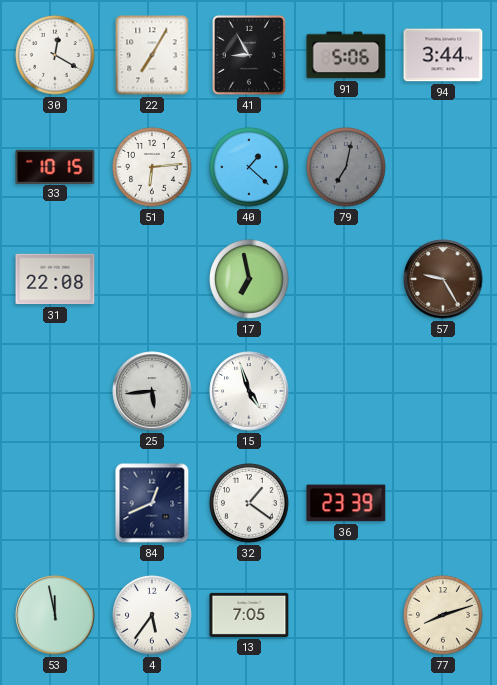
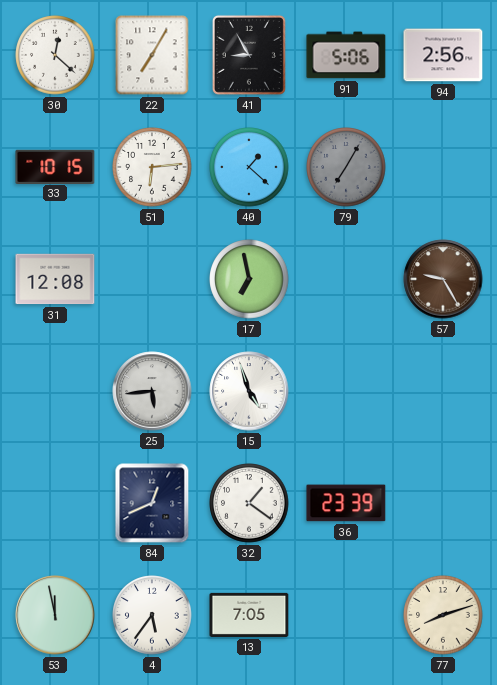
30: 12:20 -> 12:22 (55, 55)
94: 3:44 -> 2:56 (443, 55)
79: 7:02 -> 7:05 (346, 167)
31: 22:08 -> 12:08 (55, 279)
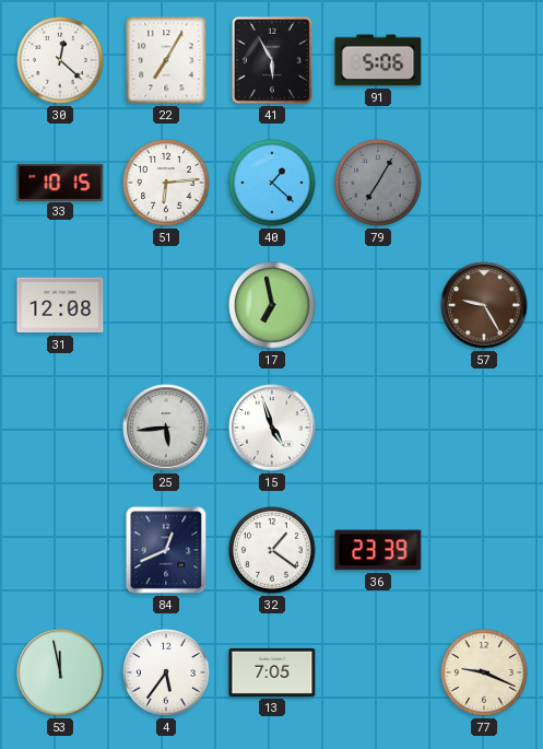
41: 8:55 -> 5:55 (272, 60)
94: 2:56 -> none (443, 55)
77: 8:12 -> 9:19 (484, 672)
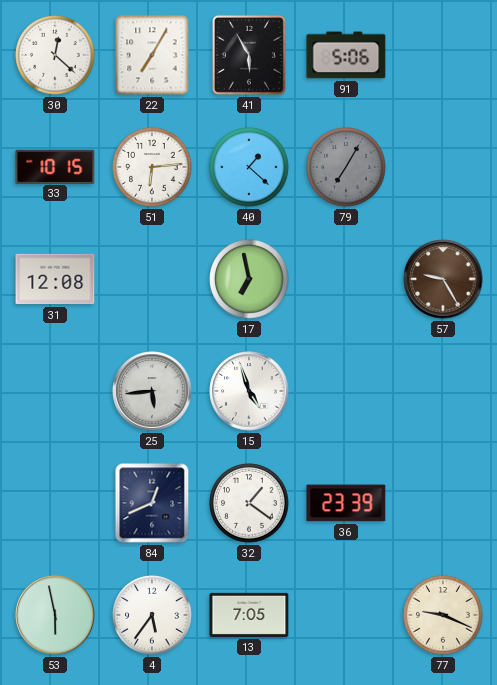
53: 11:58 -> 5:58 (55, 615)
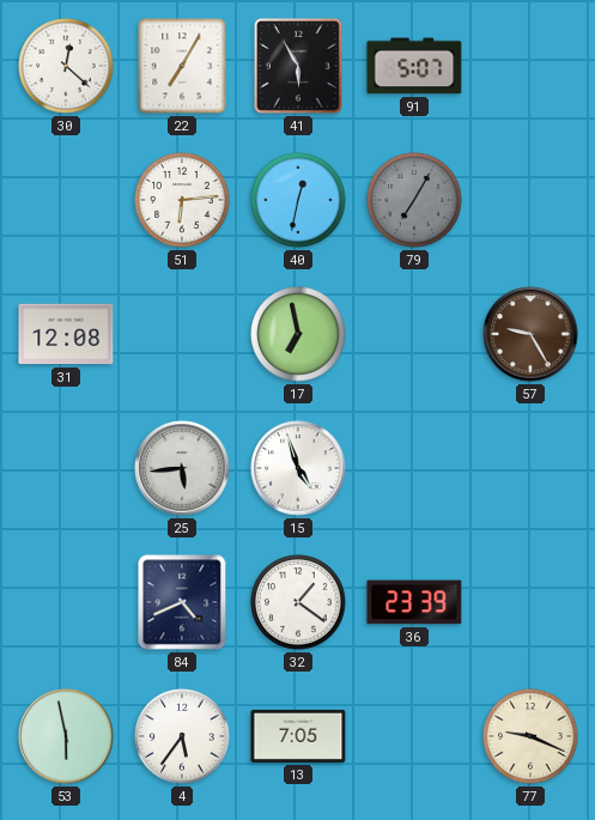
91: 5:06 -> 5:07 (414, 66)
33: 10:15 -> none (55, 166)
40: 1:22 -> 12:32 (298, 200)
84: 12:41 -> 4:41 (182, 602)
